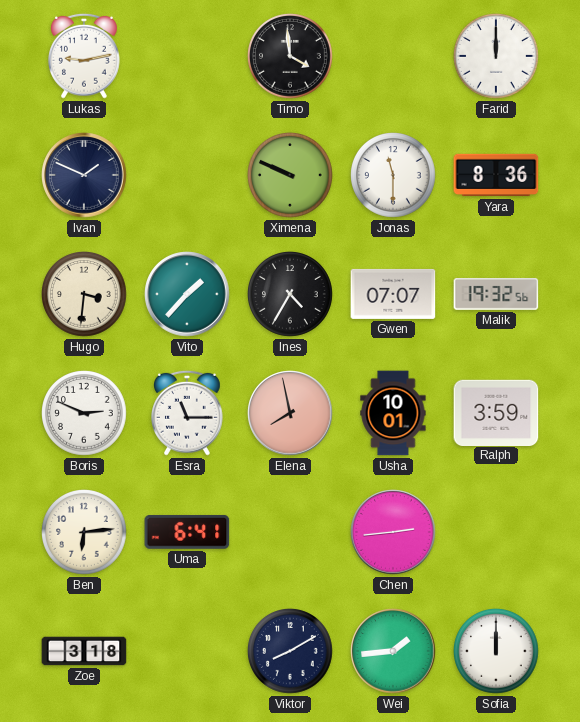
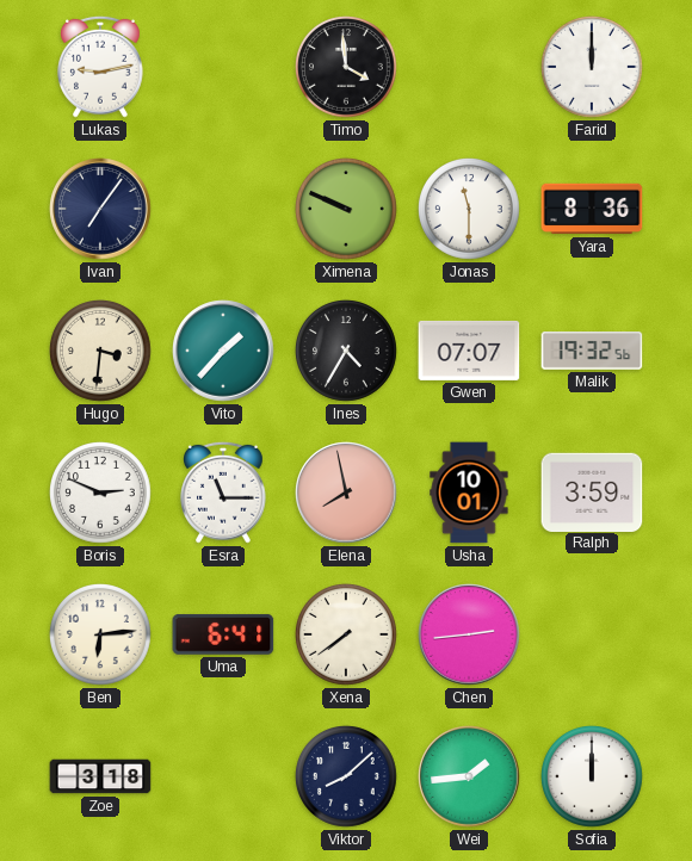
Ivan: 1:49 -> 7:06 (100, 209)
Xena: none -> 7:39 (347, 636)
Viktor: 8:10 -> 8:08 (347, 778)
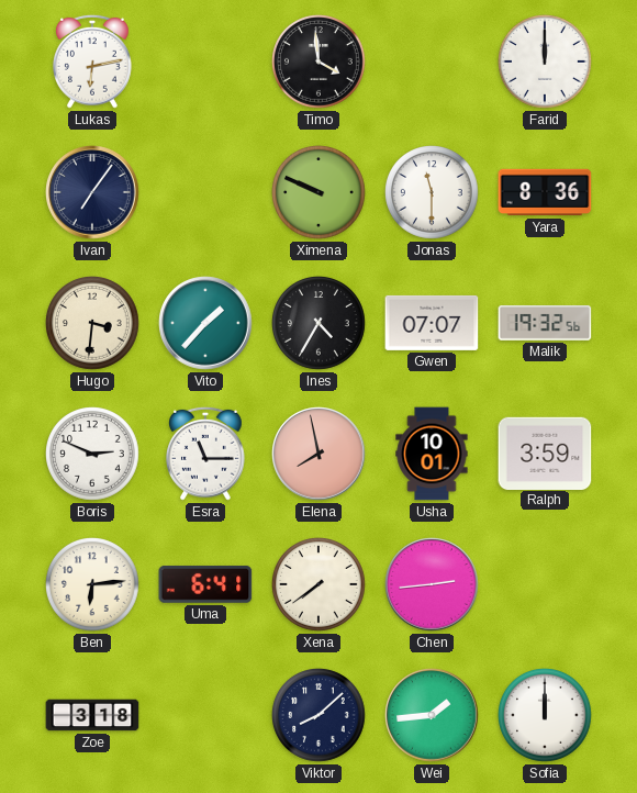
Lukas: 9:13 -> 6:13 (93, 62)
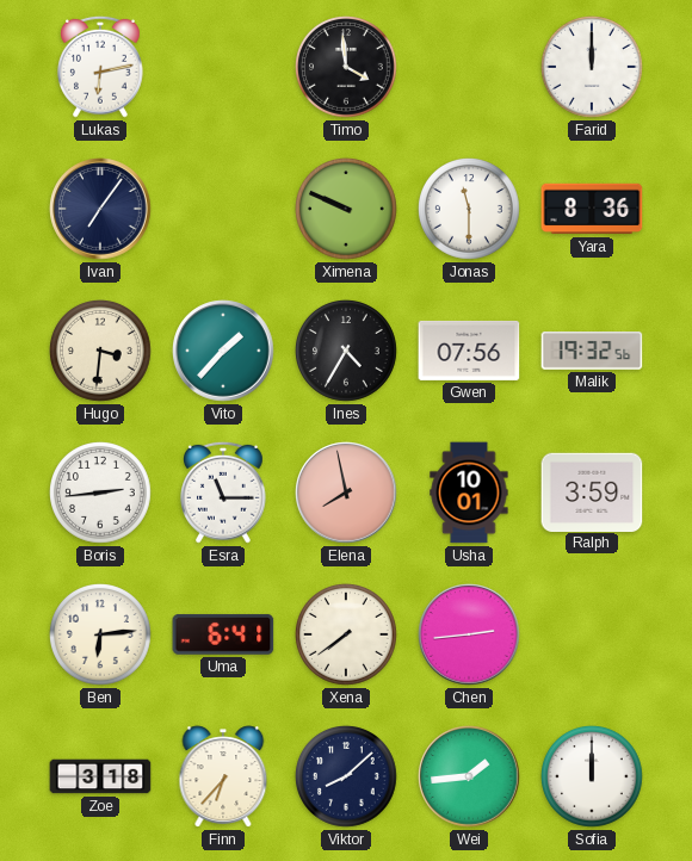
Gwen: 07:07 -> 07:56 (469, 351)
Boris: 2:49 -> 2:44 (101, 494)
Finn: none -> 6:37 (223, 776)
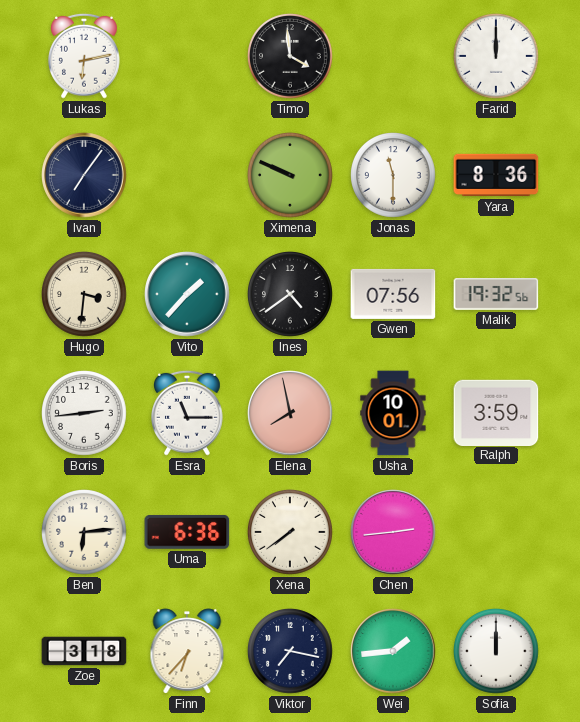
Ines: 4:35 -> 4:39 (291, 295)
Uma: 6:41 -> 6:36 (187, 532)
Viktor: 8:08 -> 7:17 (291, 652)
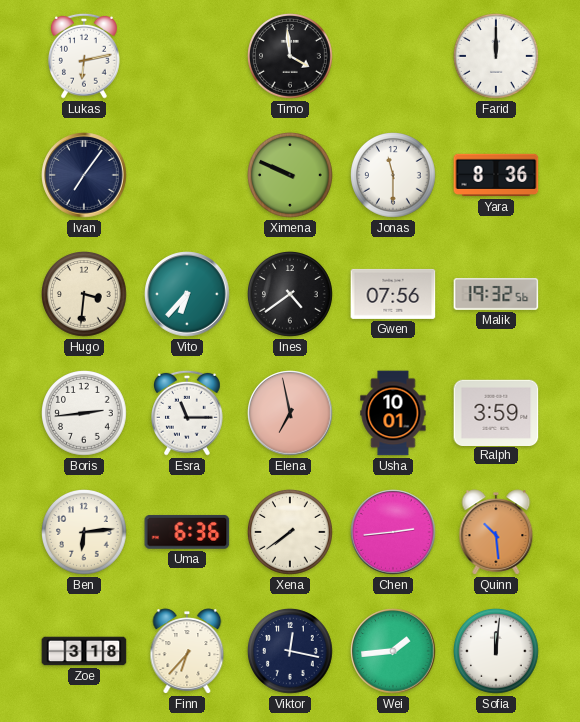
Vito: 1:37 -> 6:37 (187, 294)
Elena: 7:58 -> 6:58 (290, 413)
Quinn: none -> 10:29 (496, 532)
Viktor: 7:17 -> 12:17 (291, 652)
Sofia: 12:00 -> 12:01 (497, 652)
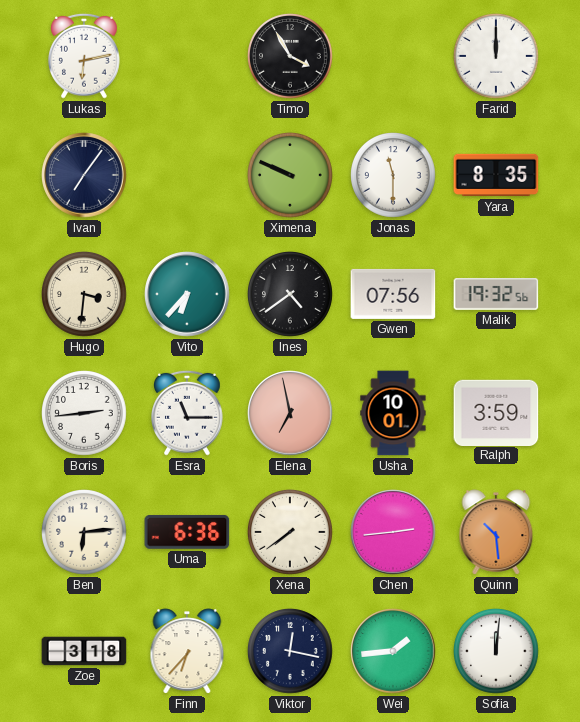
Timo: 3:59 -> 3:55 (291, 57)
Yara: 8:36 -> 8:35 (496, 175)
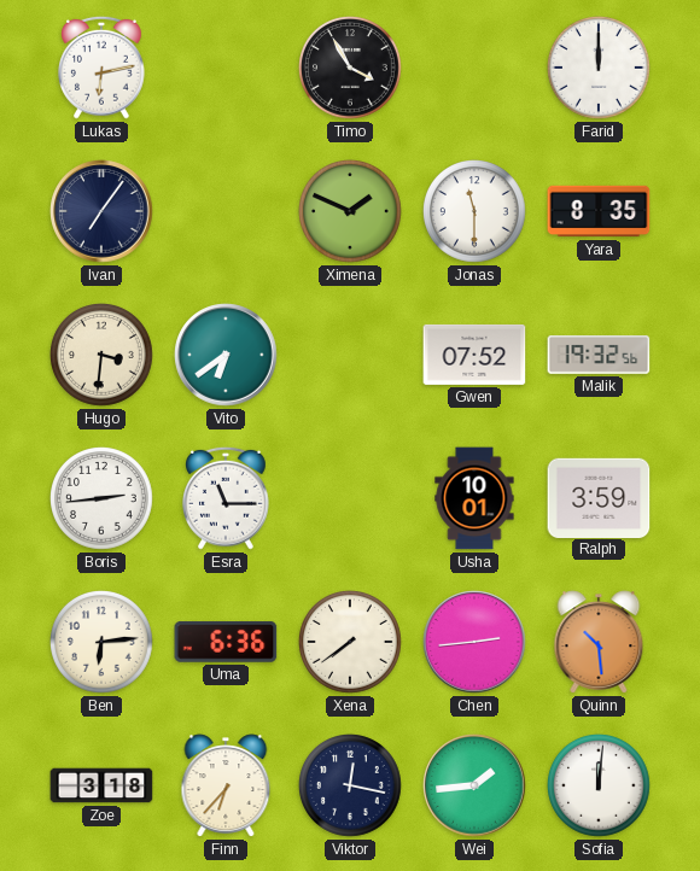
Ximena: 9:49 -> 1:49 (351, 212)
Vito: 6:37 -> 6:39 (226, 355)
Ines: 4:39 -> none (291, 295)
Gwen: 07:56 -> 07:52 (474, 355)
Elena: 6:58 -> none (290, 413)
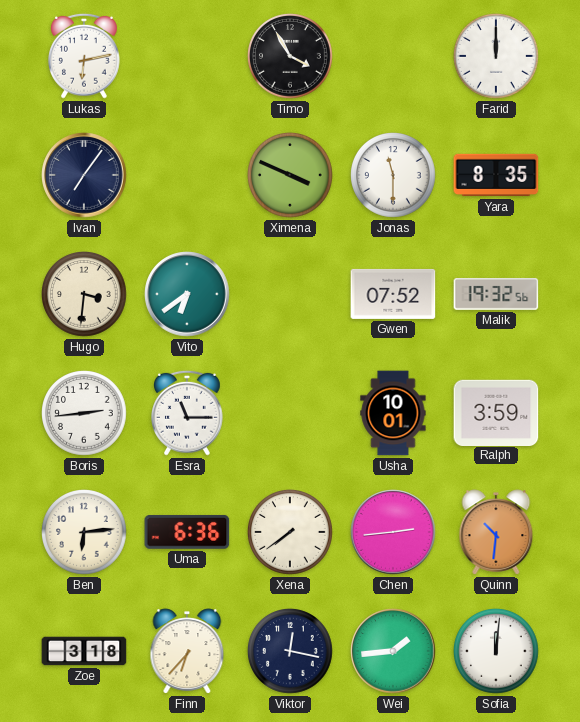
Ximena: 1:49 -> 3:49 (291, 176)
Quinn: 10:29 -> 10:31 (496, 532)
